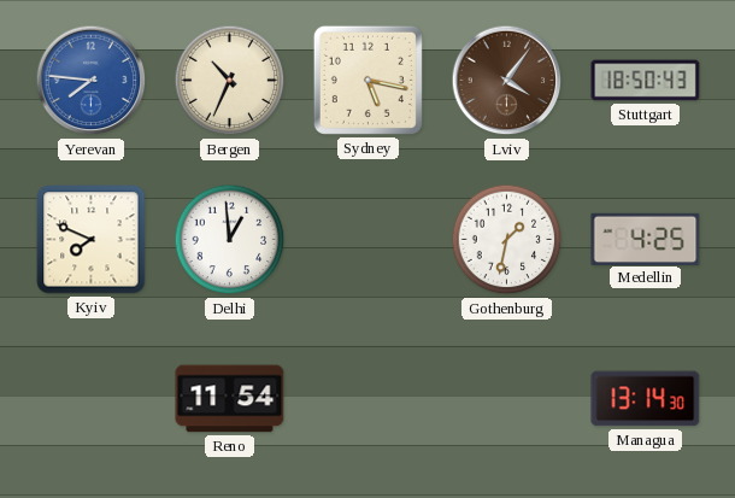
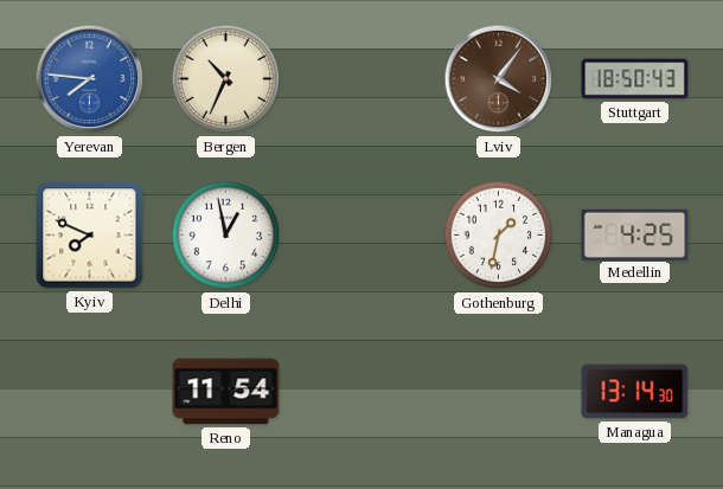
Sydney: 5:17 -> none (367, 80)
Delhi: 12:59 -> 12:58 (226, 236)
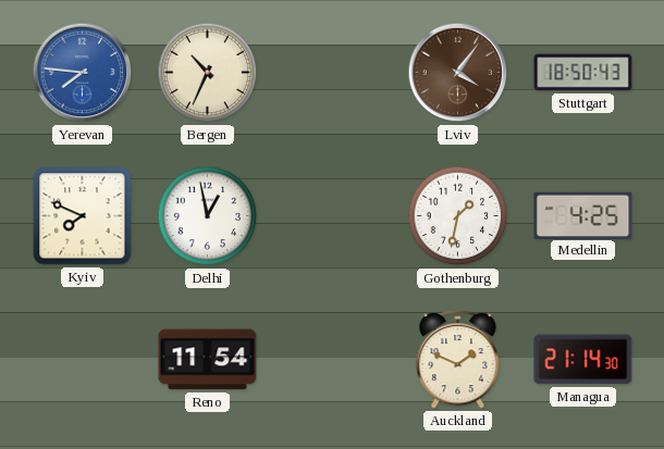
Auckland: none -> 1:49 (458, 360)
Managua: 13:14 -> 21:14 (583, 360)
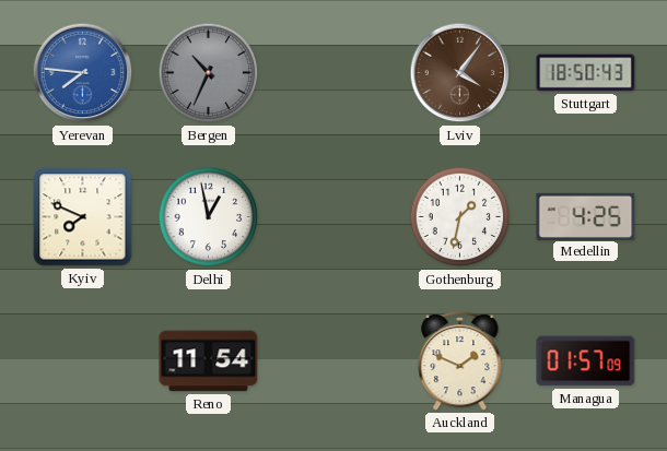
Bergen dial: cream -> grey (209, 73)
Managua: 21:14 -> 01:57 (586, 361)
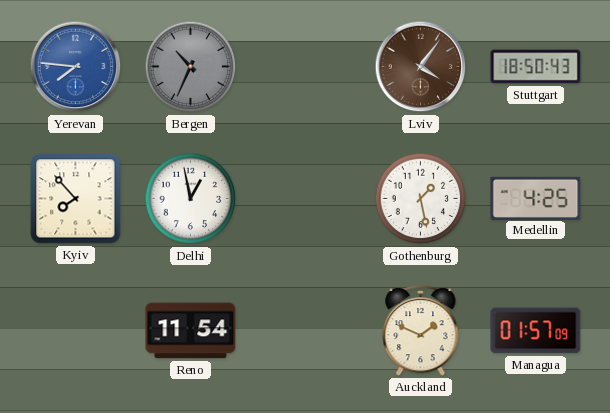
Kyiv: 7:49 -> 7:53 (76, 199)
Gothenburg: 1:32 -> 1:28 (421, 199)
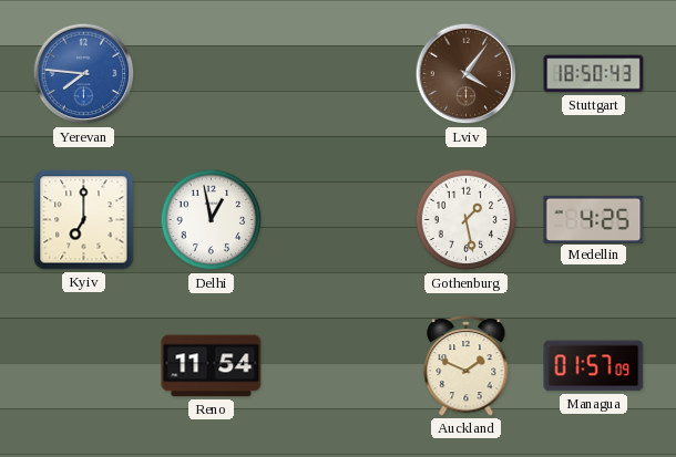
Bergen: 10:34 -> none (191, 67)
Kyiv: 7:53 -> 7:00 (84, 220)
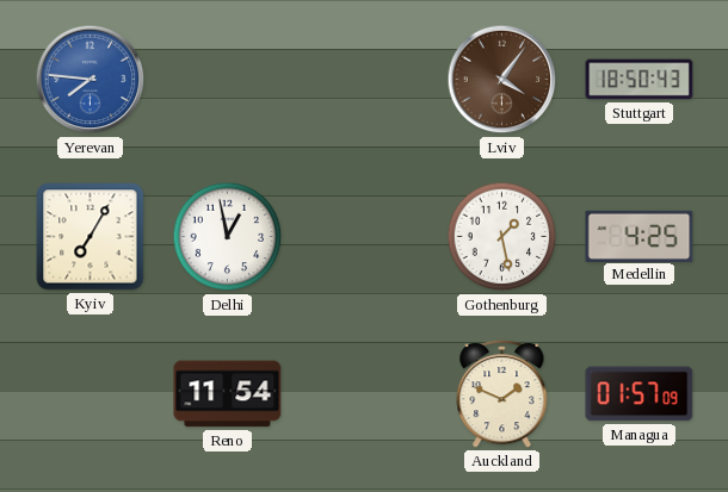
Kyiv: 7:00 -> 7:05 (91, 237)
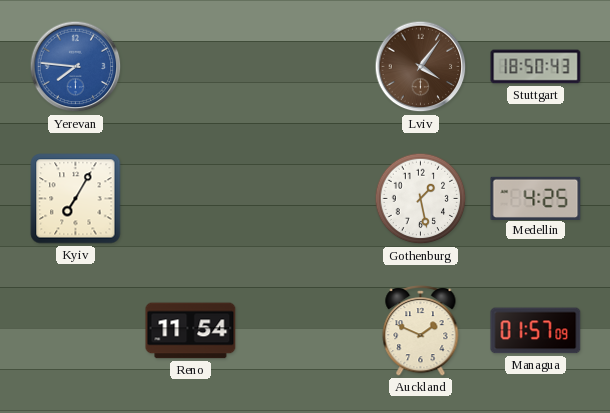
Delhi: 12:58 -> none (228, 237)
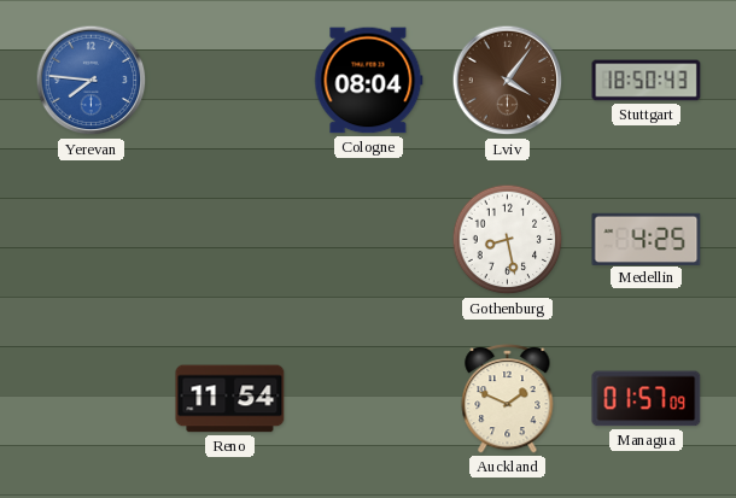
Cologne: none -> 08:04 (369, 81)
Kyiv: 7:05 -> none (76, 199)
Gothenburg: 1:28 -> 8:28 (508, 240)
